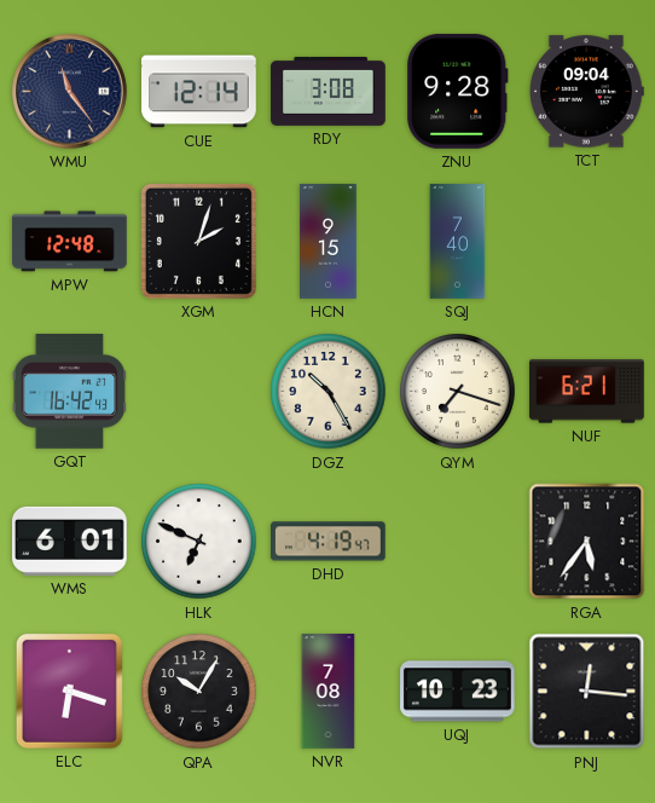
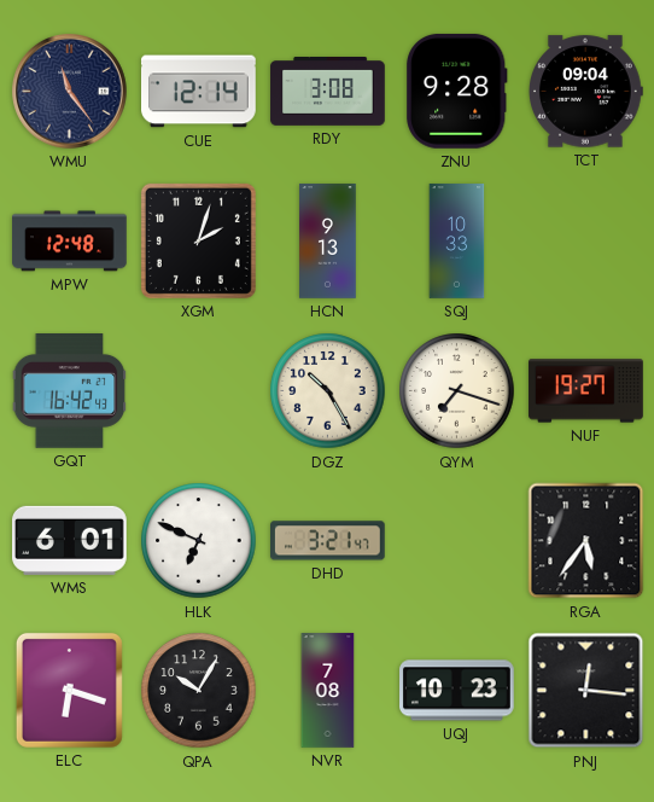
HCN: 9:15 -> 9:13 (328, 242)
SQJ: 7:40 -> 10:33 (457, 242)
NUF: 6:21 -> 19:27 (586, 391)
DHD: 4:19 -> 3:21 (328, 541)
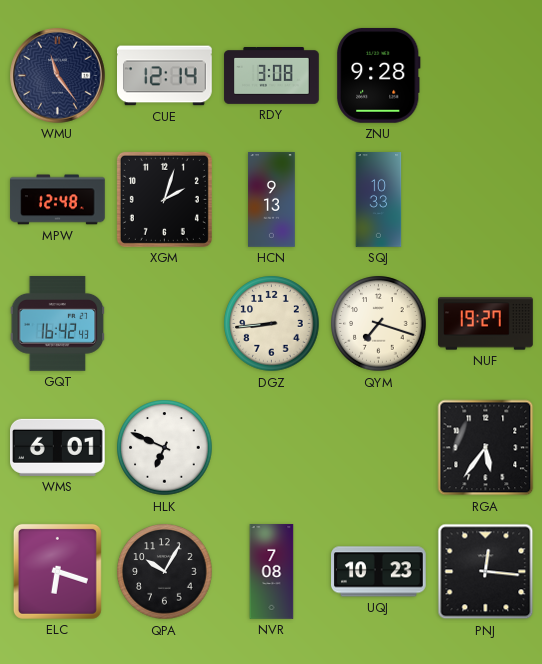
TCT: 09:04 -> none (586, 92)
DGZ: 10:25 -> 8:44 (272, 324)
DHD: 3:21 -> none (328, 541)
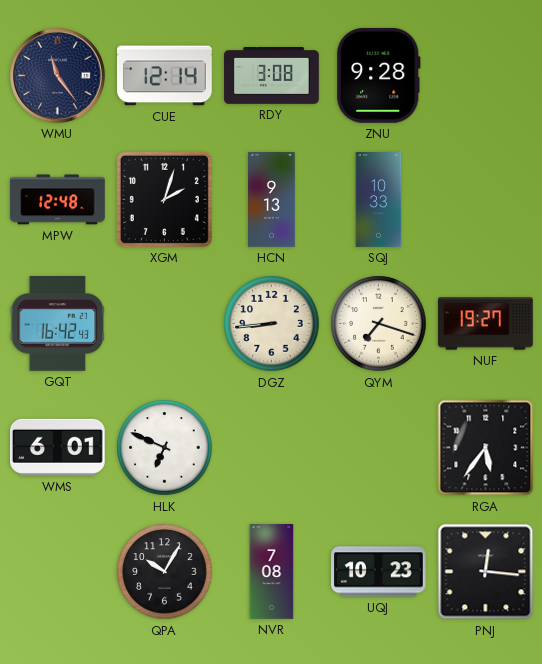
ELC: 6:18 -> none (57, 571)
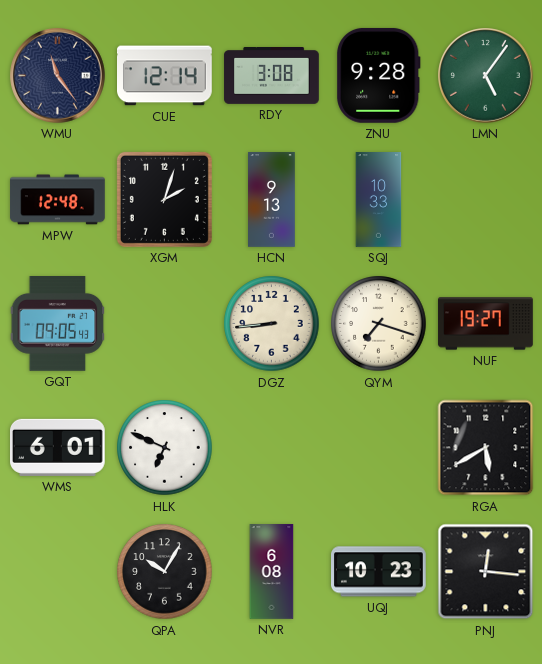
LMN: none -> 5:06 (486, 76)
GQT: 16:42 -> 09:05 (58, 324)
RGA: 5:36 -> 5:40 (486, 448)
NVR: 7:08 -> 6:08 (272, 572)
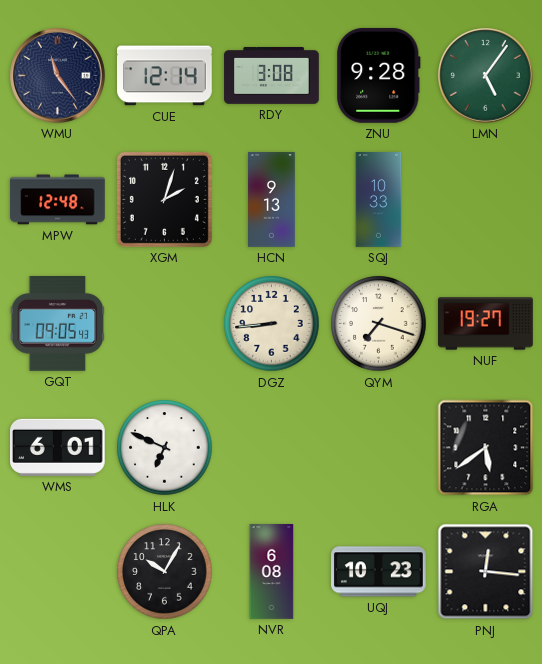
RGA: 5:40 -> 5:39 (486, 448)
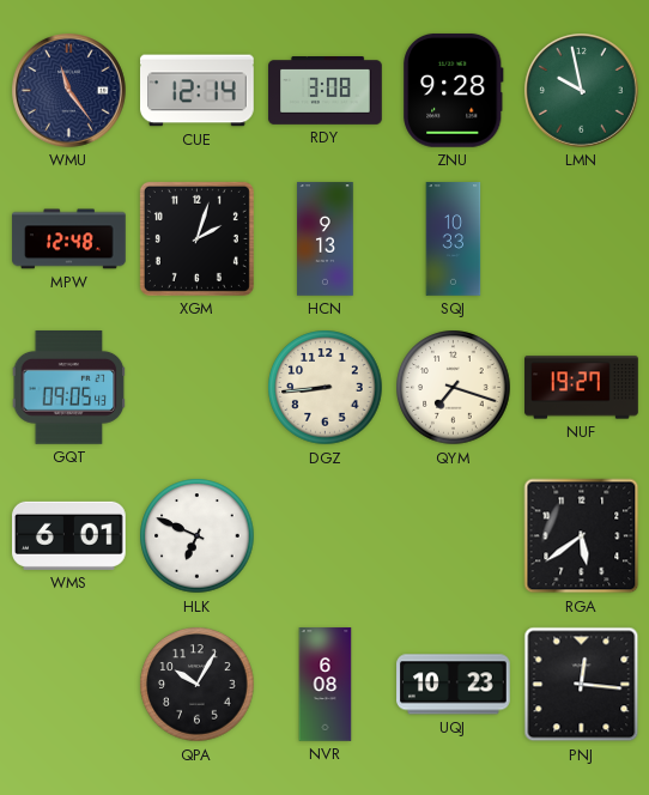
LMN: 5:06 -> 9:58 (582, 91)
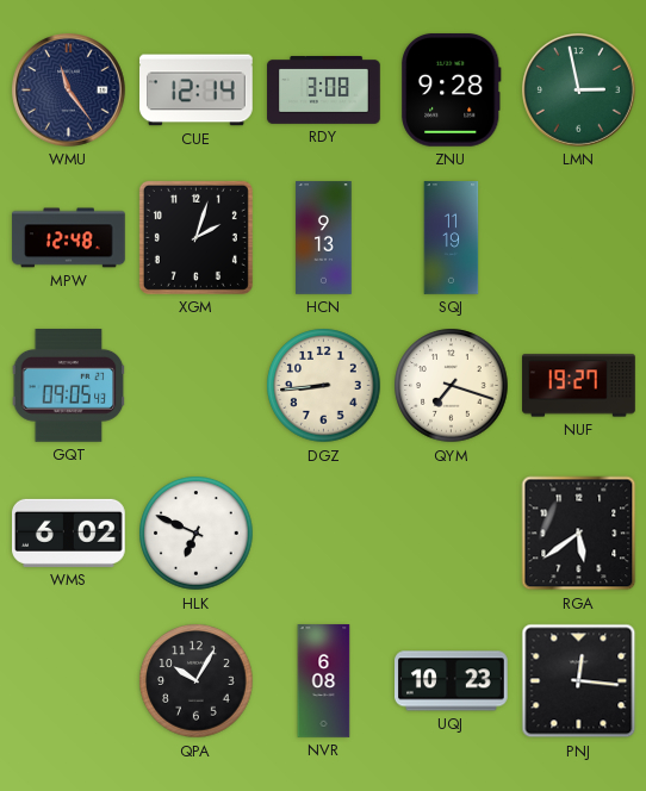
LMN: 9:58 -> 2:58 (579, 91)
SQJ: 10:33 -> 11:19 (452, 238)
WMS: 6:01 -> 6:02 (69, 532)
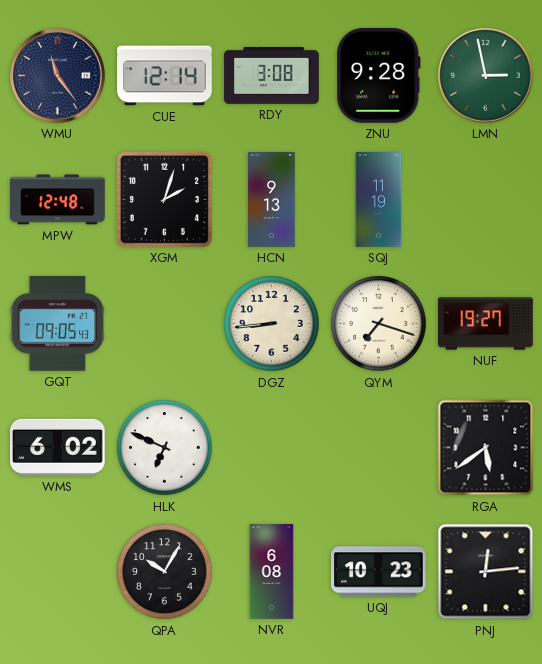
PNJ: 12:16 -> 12:14 (486, 572)
